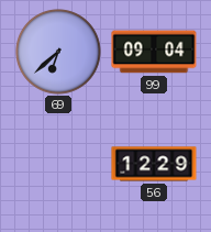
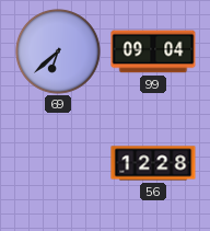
56: 12:29 -> 12:28 (153, 163)
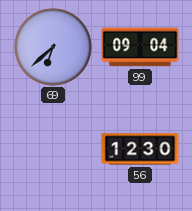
56: 12:28 -> 12:30 (140, 149)
